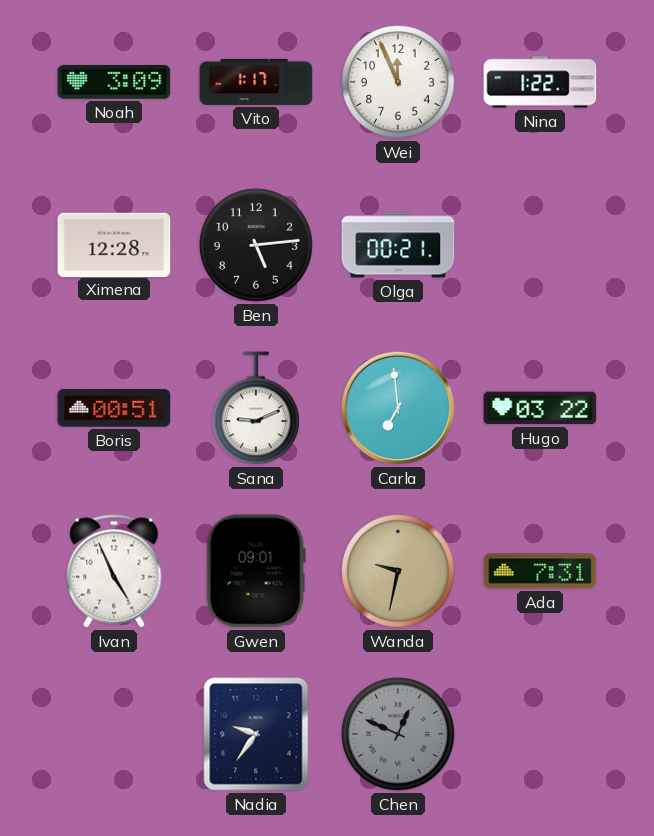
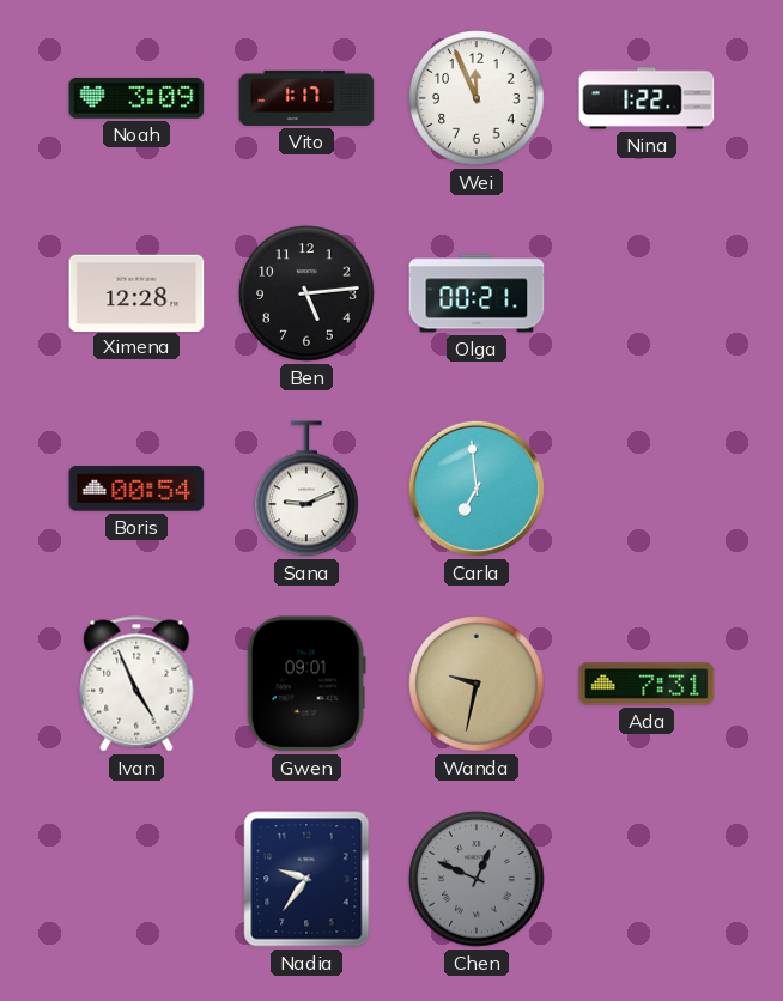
Boris: 00:51 -> 00:54 (136, 489)
Hugo: 03:22 -> none (540, 408)
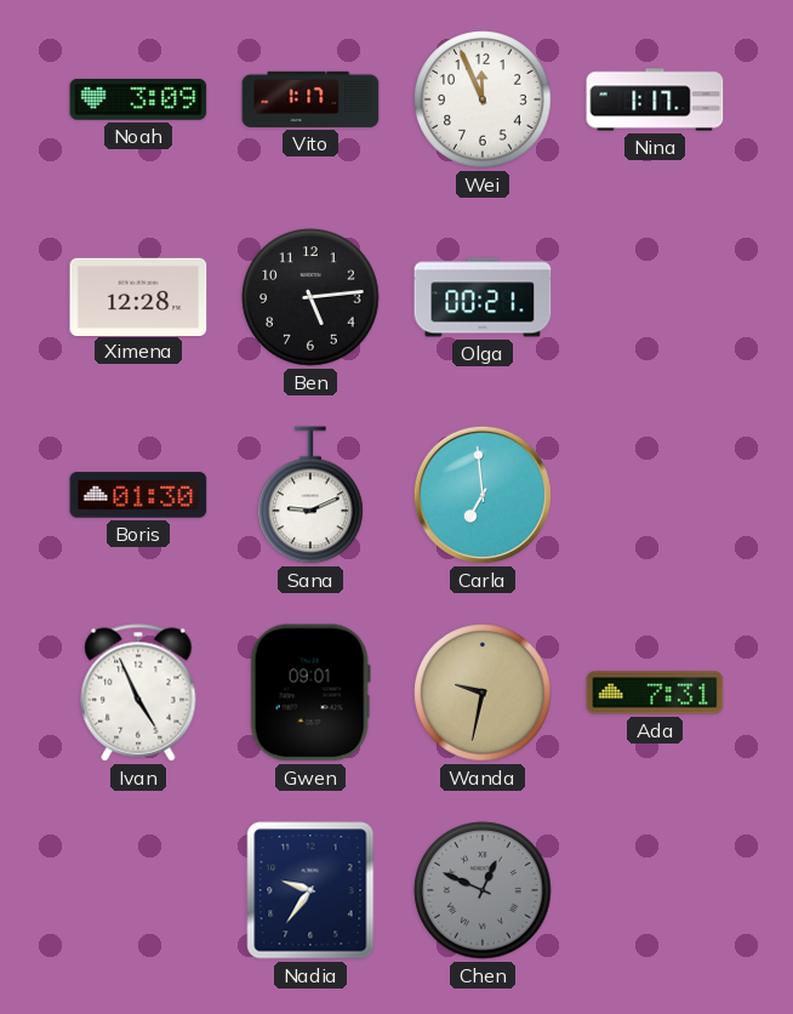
Nina: 1:22 -> 1:17 (655, 99)
Boris: 00:54 -> 01:30 (138, 495)
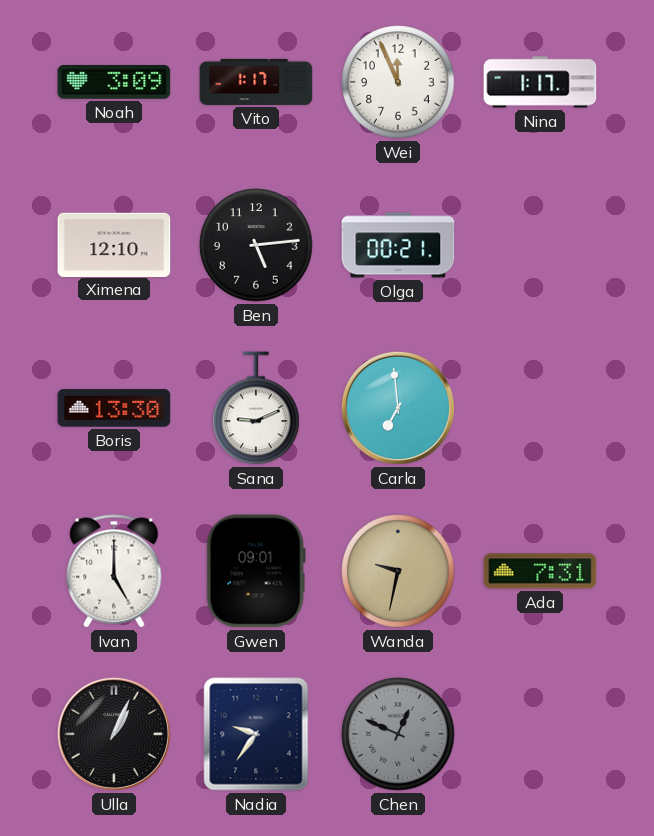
Ximena: 12:28 -> 12:10 (114, 244)
Boris: 01:30 -> 13:30 (114, 408)
Ivan: 4:56 -> 5:00 (114, 571)
Ulla: none -> 1:04 (114, 734)
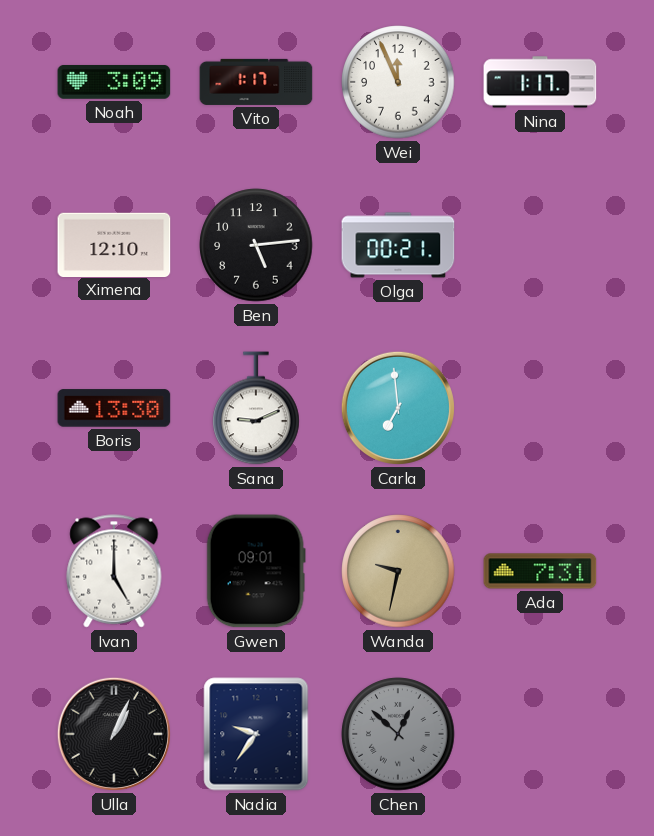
Chen: 12:49 -> 12:52 (398, 734)
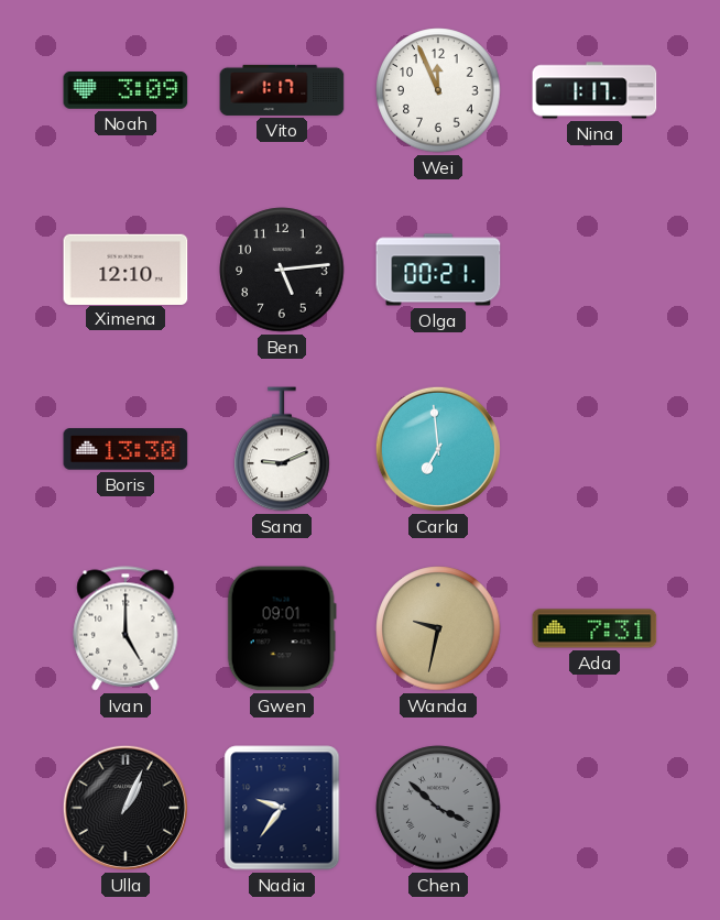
Chen: 12:52 -> 3:52 (438, 808)
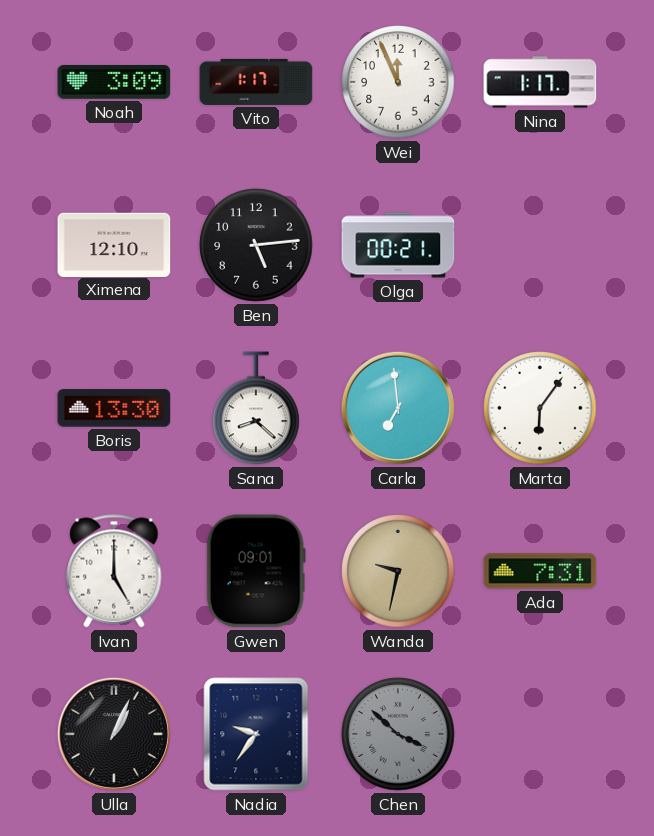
Sana: 9:11 -> 8:22 (256, 408)
Marta: none -> 6:06 (540, 408)
